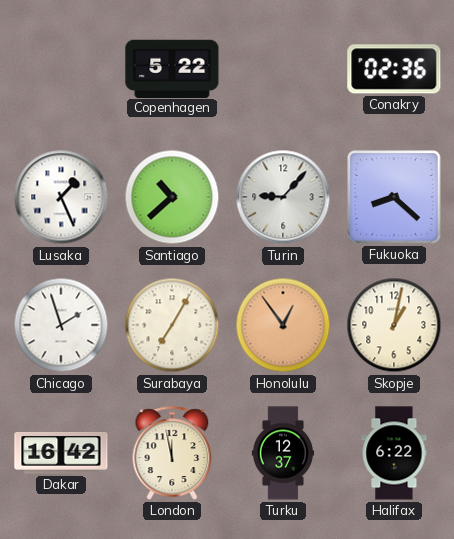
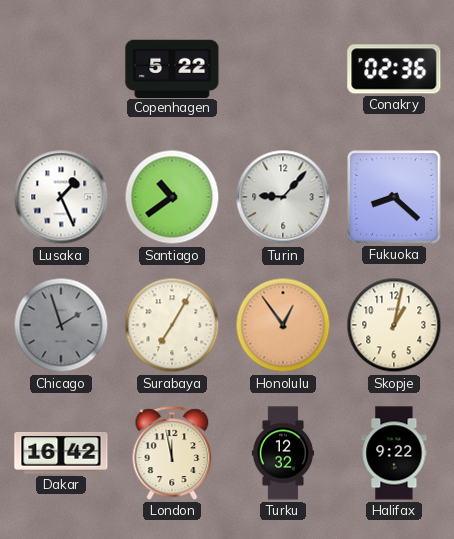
Santiago: 10:38 -> 10:39 (172, 197)
Chicago dial: white -> grey (61, 325)
Turku: 12:37 -> 12:32 (283, 453)
Halifax: 6:22 -> 9:22 (394, 453)
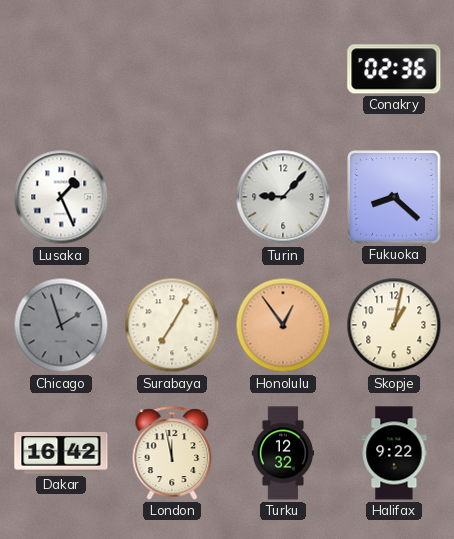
Copenhagen: 5:22 -> none (172, 68)
Santiago: 10:39 -> none (172, 197)
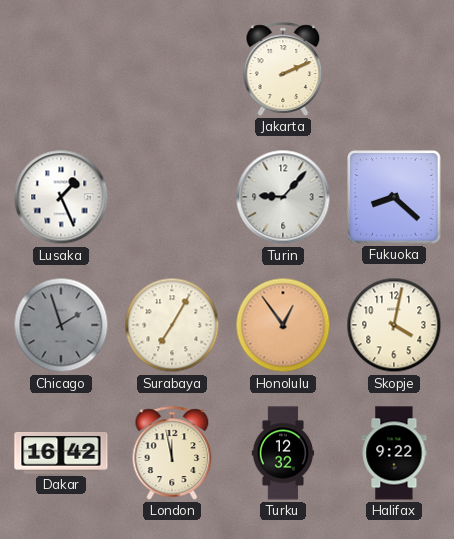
Jakarta: none -> 2:11 (283, 69)
Conakry: 02:36 -> none (394, 69)
Skopje: 1:02 -> 4:02 (394, 325)
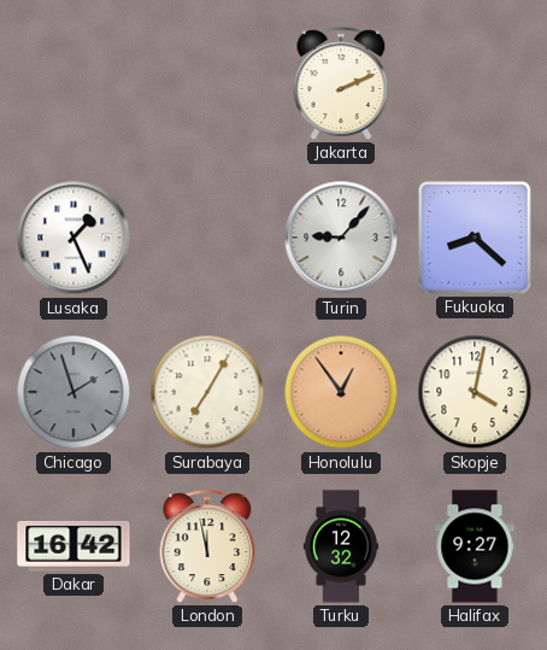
Halifax: 9:22 -> 9:27 (475, 546)
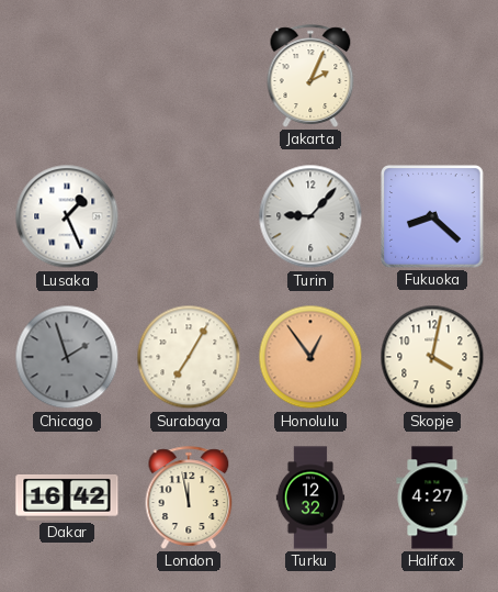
Jakarta: 2:11 -> 2:04 (310, 76)
Halifax: 9:27 -> 4:27 (432, 498)
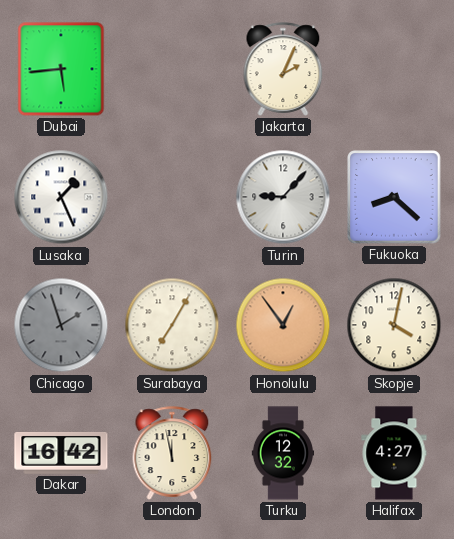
Dubai: none -> 5:44 (61, 69)
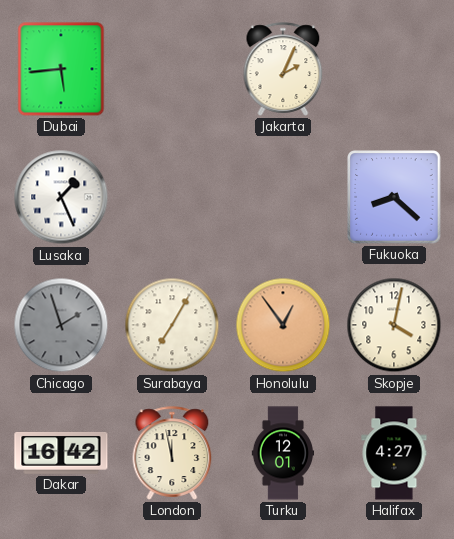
Turin: 9:07 -> none (283, 197)
Turku: 12:32 -> 12:01 (283, 453)
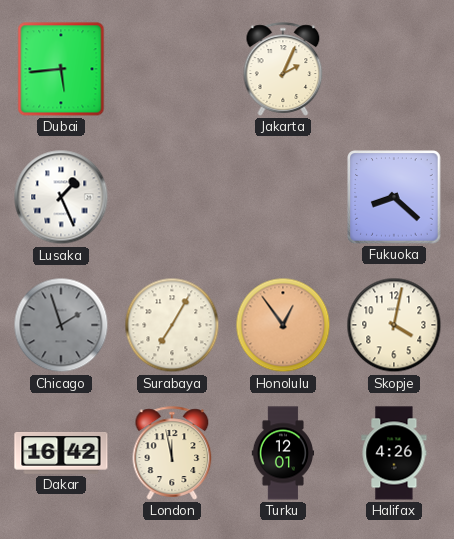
Halifax: 4:27 -> 4:26 (394, 453)
